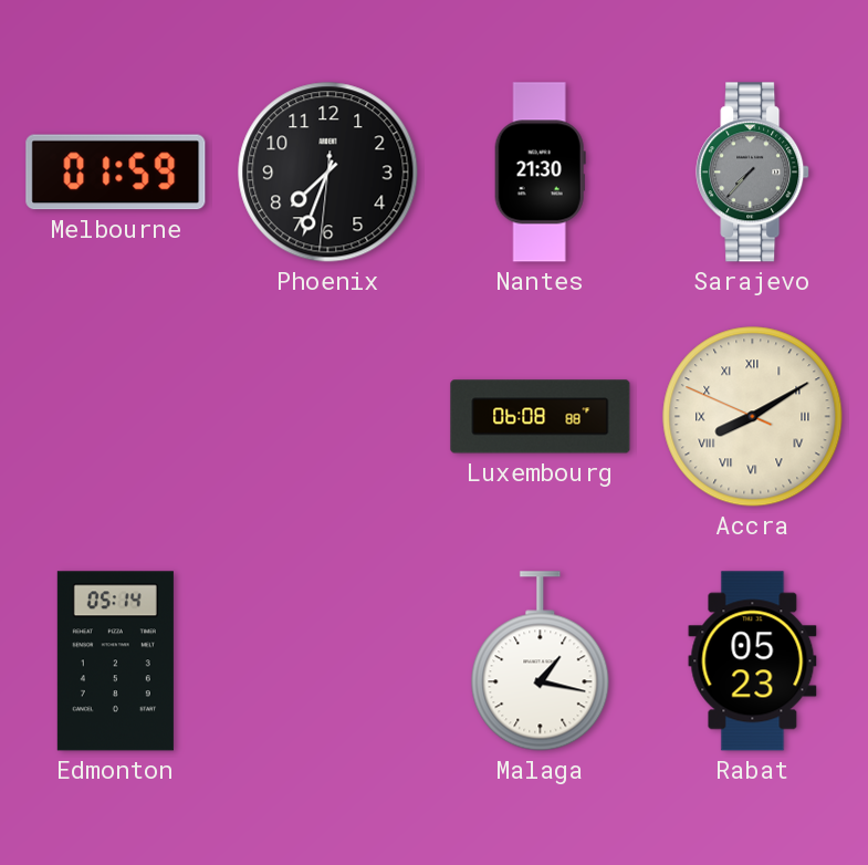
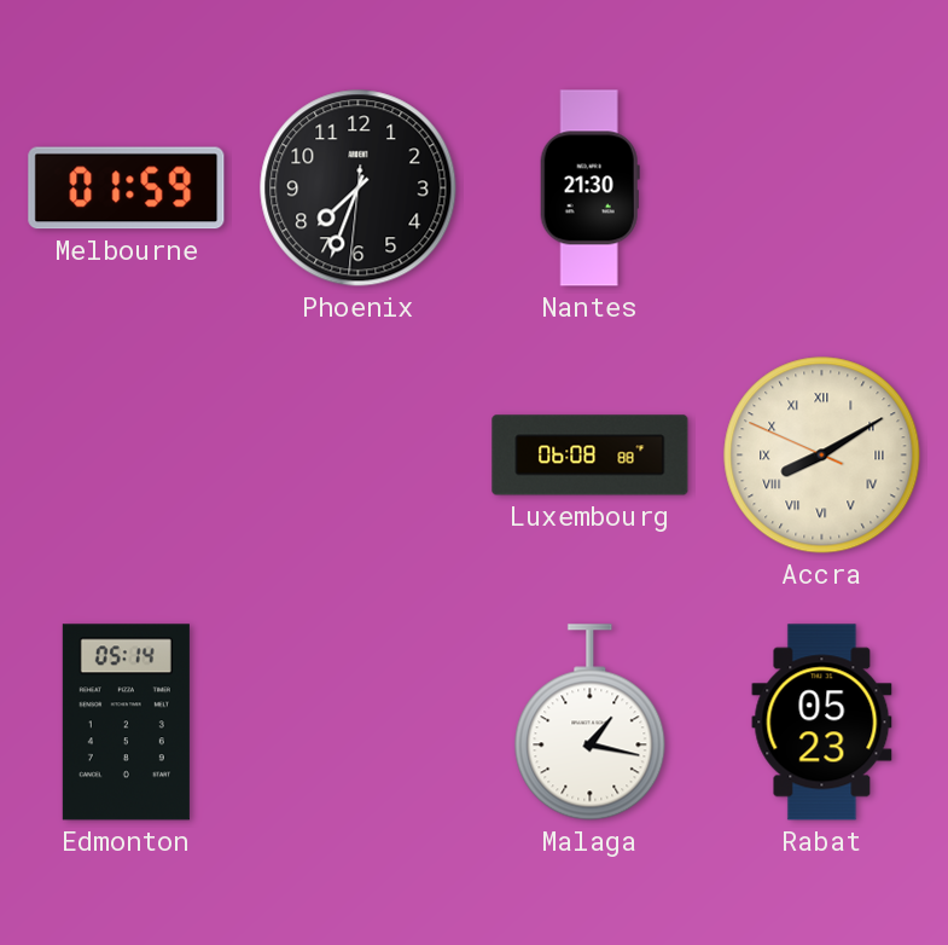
Sarajevo: 7:37 -> none (753, 173)
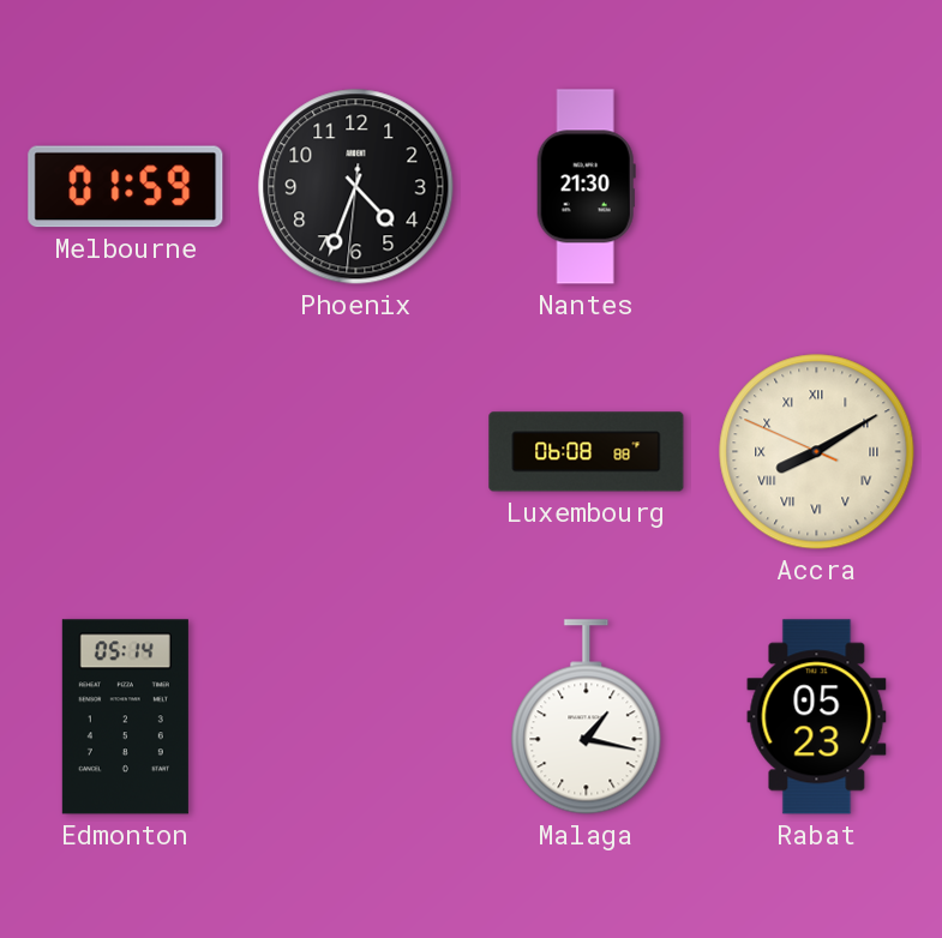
Phoenix: 7:33 -> 4:33 (356, 187)
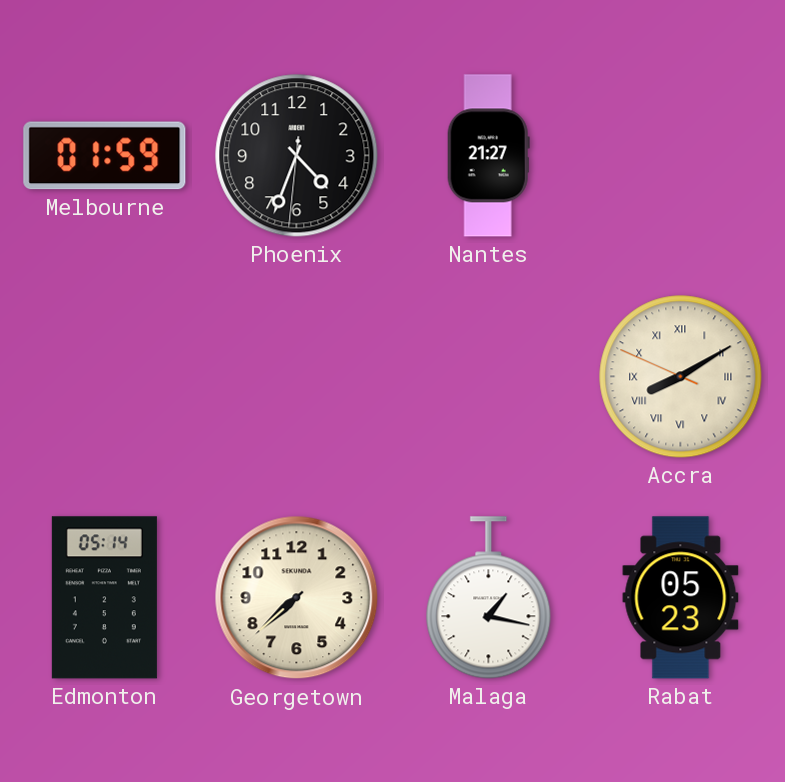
Nantes: 21:30 -> 21:27 (488, 156)
Luxembourg: 06:08 -> none (587, 452)
Georgetown: none -> 7:38 (297, 598)
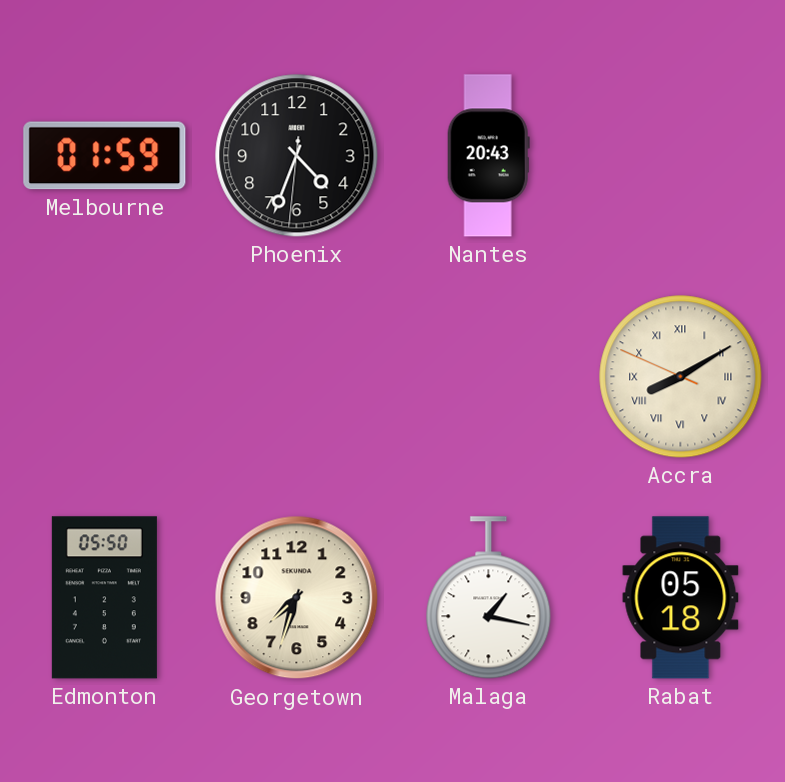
Nantes: 21:27 -> 20:43 (488, 156)
Edmonton: 05:14 -> 05:50 (104, 598)
Georgetown: 7:38 -> 7:33 (297, 598)
Rabat: 05:23 -> 05:18 (681, 598)
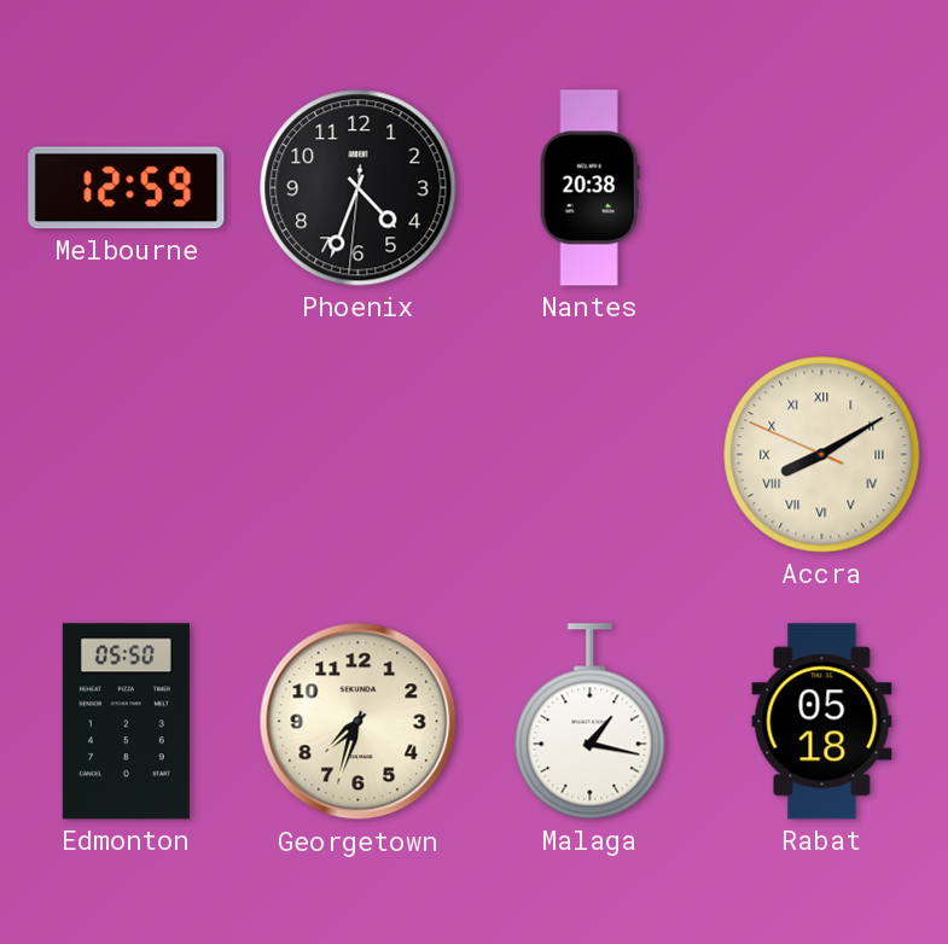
Melbourne: 01:59 -> 12:59 (127, 188)
Nantes: 20:43 -> 20:38 (589, 188)
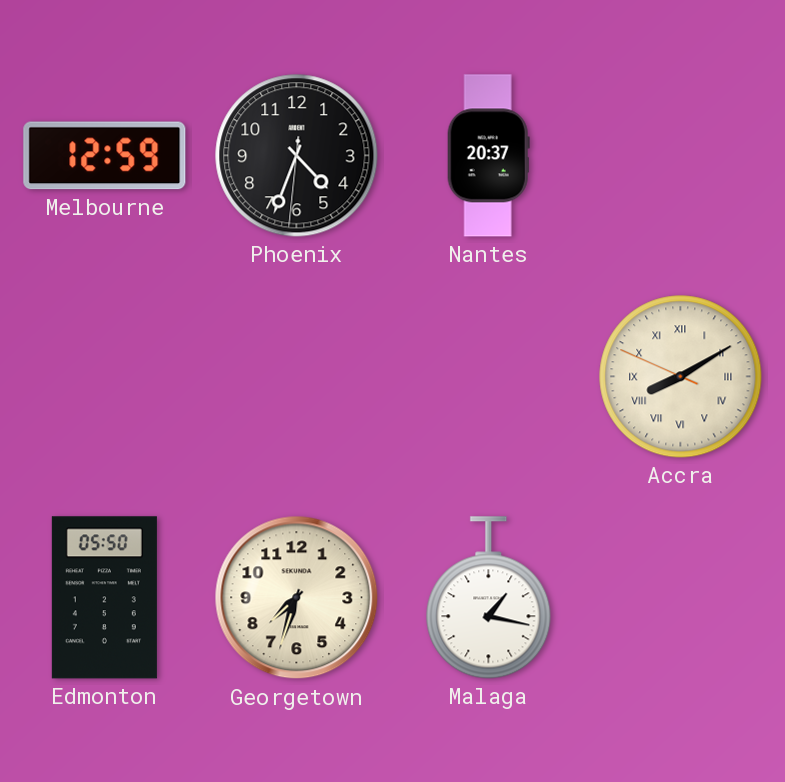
Nantes: 20:38 -> 20:37 (488, 156)
Rabat: 05:18 -> none (822, 722)
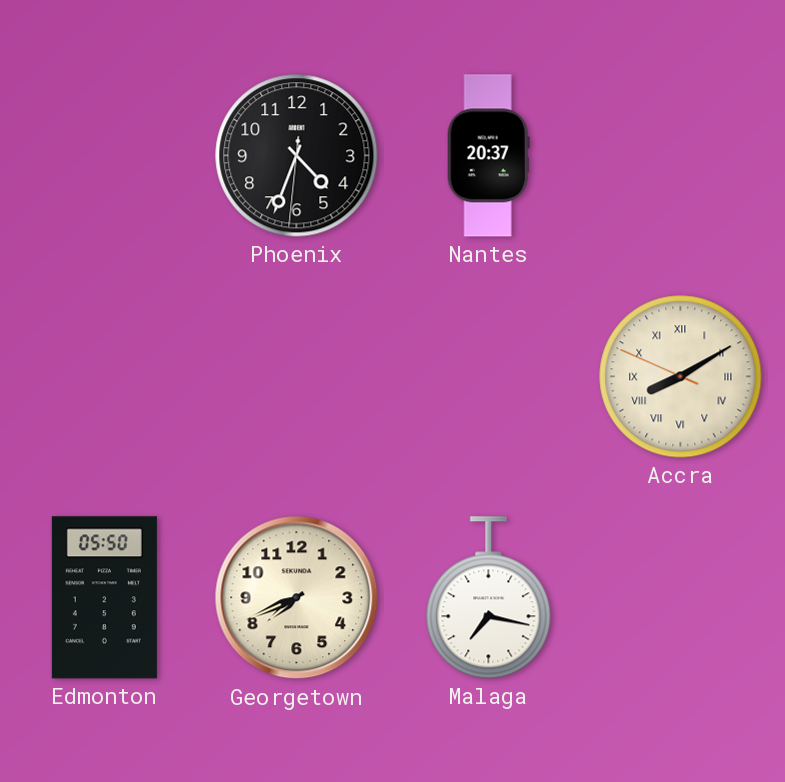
Melbourne: 12:59 -> none (105, 156)
Georgetown: 7:33 -> 7:41 (297, 598)
Malaga: 1:17 -> 7:17 (489, 598)
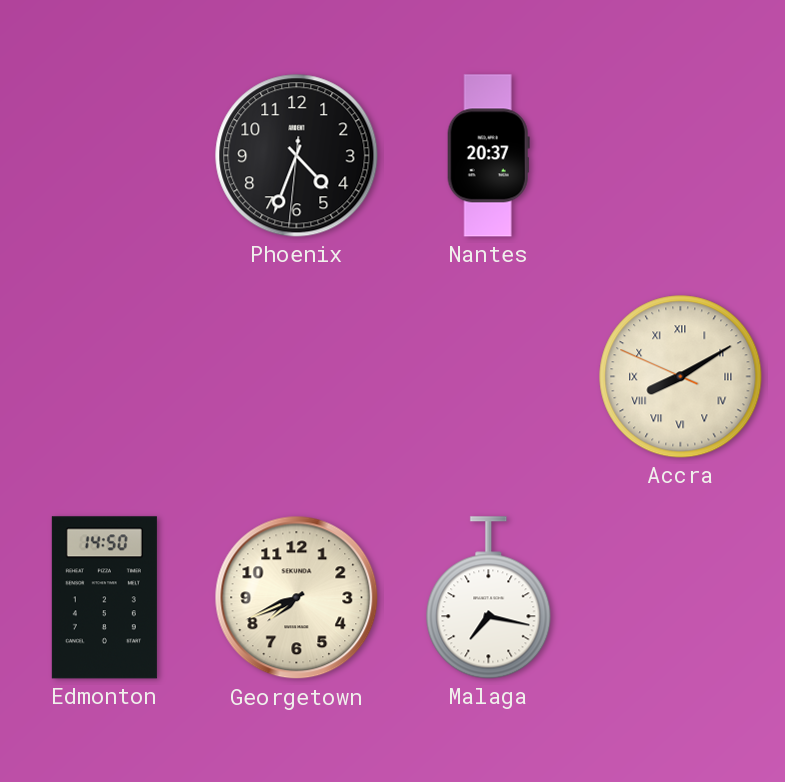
Edmonton: 05:50 -> 14:50 (104, 598)
